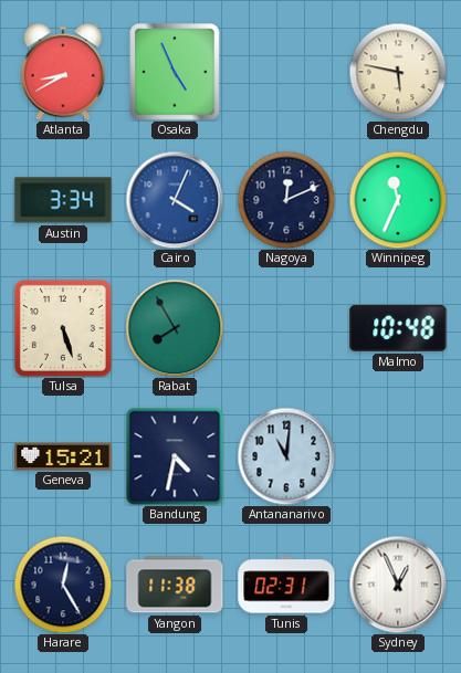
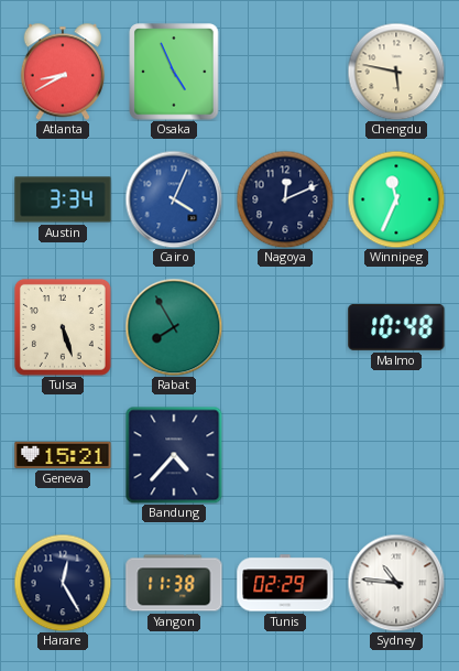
Bandung: 4:32 -> 4:37 (174, 455)
Antananarivo: 11:01 -> none (286, 456)
Tunis: 02:31 -> 02:29 (285, 583)
Sydney: 12:56 -> 10:46 (396, 583)
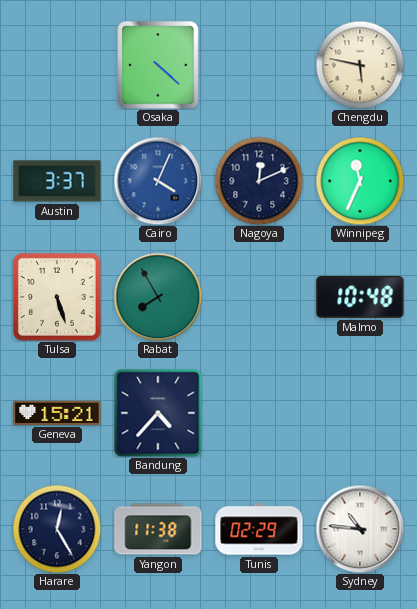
Atlanta: 8:40 -> none (62, 72)
Osaka: 4:56 -> 4:22 (158, 65)
Austin: 3:34 -> 3:37 (57, 181)
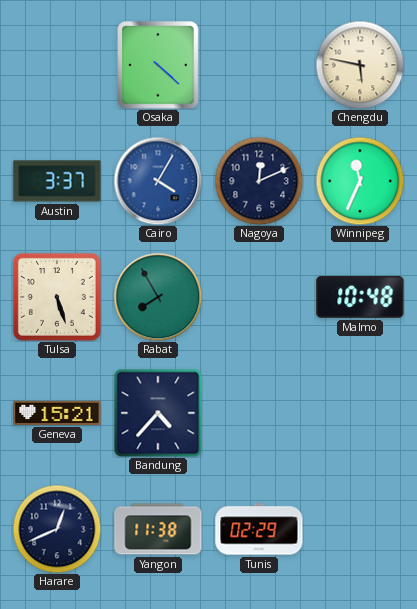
Cairo: 4:04 -> 4:05 (158, 181)
Harare: 12:25 -> 12:41 (57, 529)
Sydney: 10:46 -> none (360, 529)
